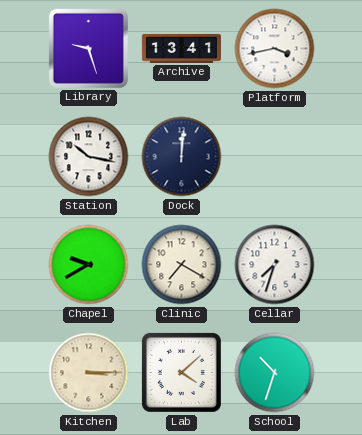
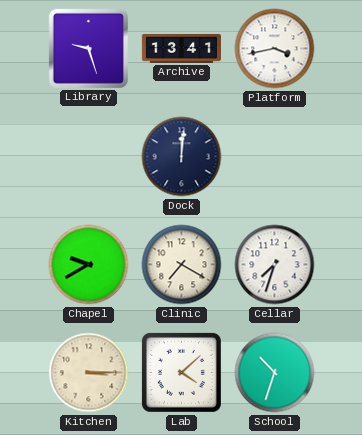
Station: 10:17 -> none (89, 157)
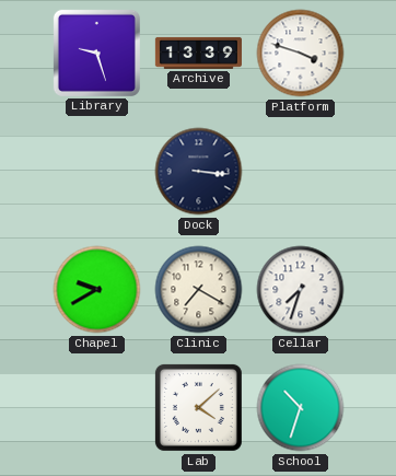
Archive: 13:41 -> 13:39 (198, 53)
Platform: 3:43 -> 3:48 (301, 54)
Dock: 12:01 -> 3:16 (199, 172)
Kitchen: 3:15 -> none (89, 373)
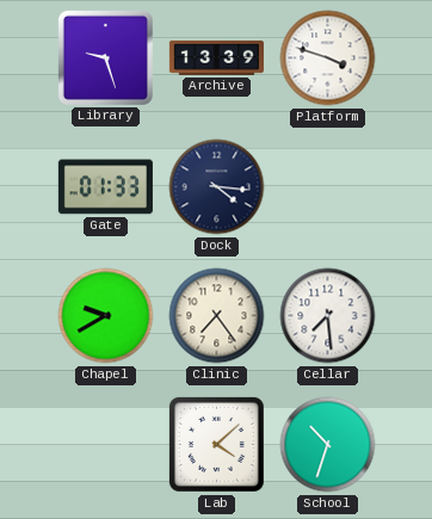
Gate: none -> 01:33 (105, 187)
Dock: 3:16 -> 4:16 (217, 187)
Clinic: 7:20 -> 7:24 (217, 316)
Cellar: 7:33 -> 7:29 (328, 316)
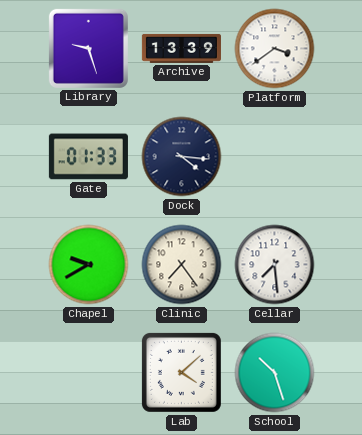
Platform: 3:48 -> 3:39 (275, 49)
School: 10:33 -> 10:27 (275, 373)
